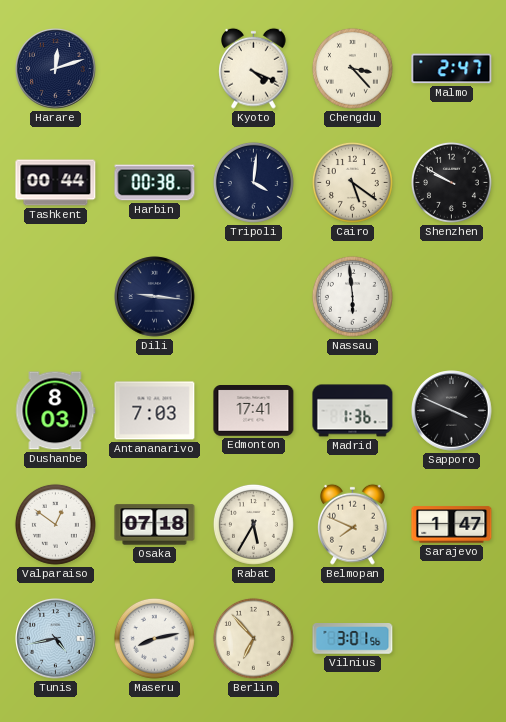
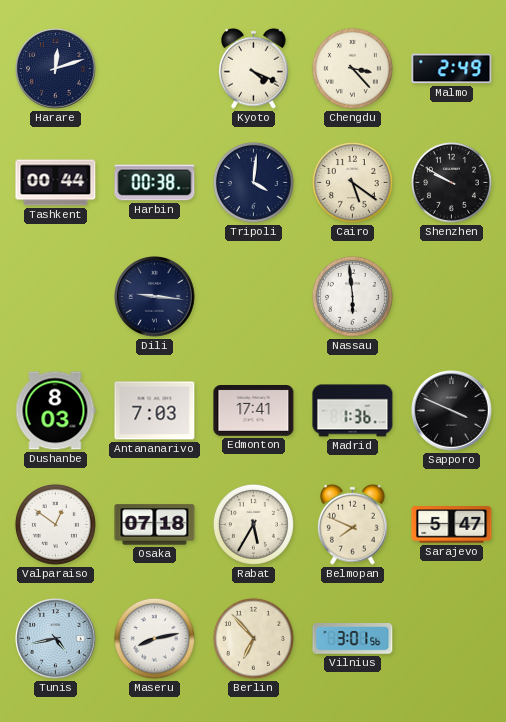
Malmo: 2:47 -> 2:49 (452, 69)
Sarajevo: 1:47 -> 5:47 (452, 525)
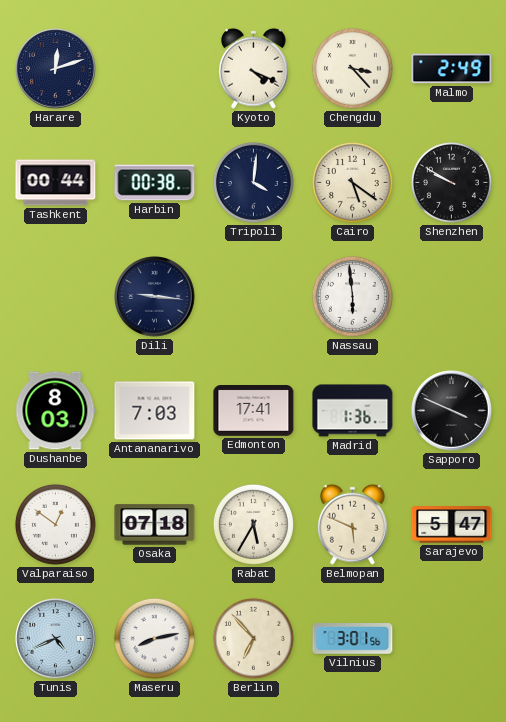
Belmopan: 7:49 -> 5:49 (353, 524)
Tunis: 4:43 -> 4:41 (56, 639)
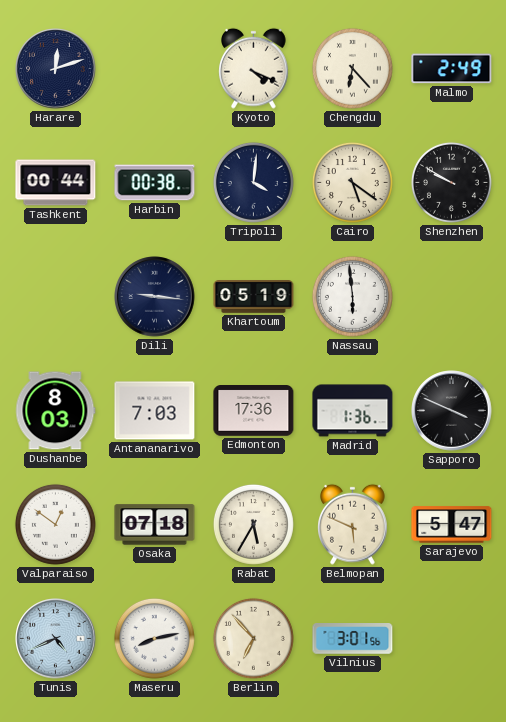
Chengdu: 3:23 -> 6:23 (352, 68)
Khartoum: none -> 05:19 (254, 297)
Edmonton: 17:41 -> 17:36 (254, 411)
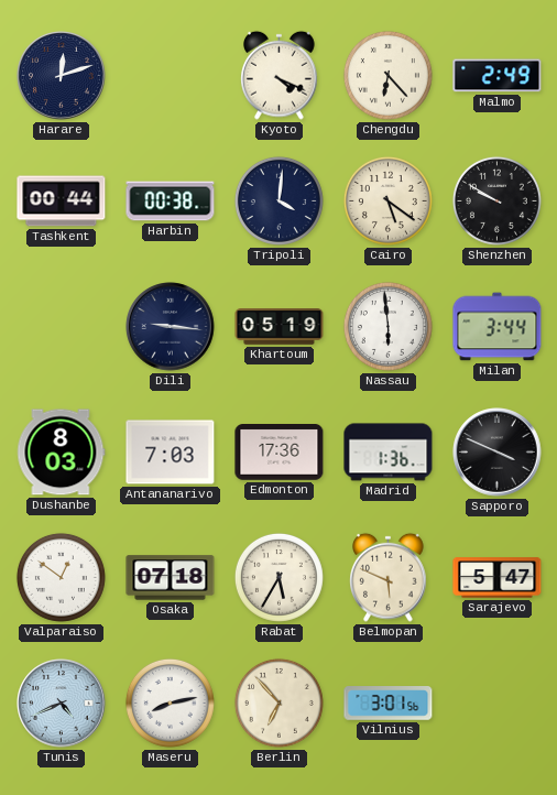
Milan: none -> 3:44 (498, 327)
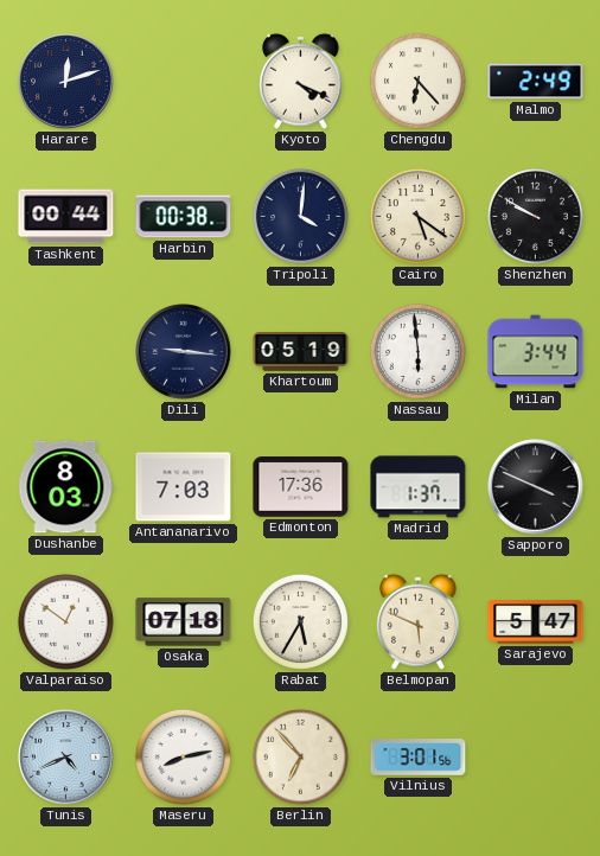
Madrid: 1:36 -> 1:37 (419, 487)
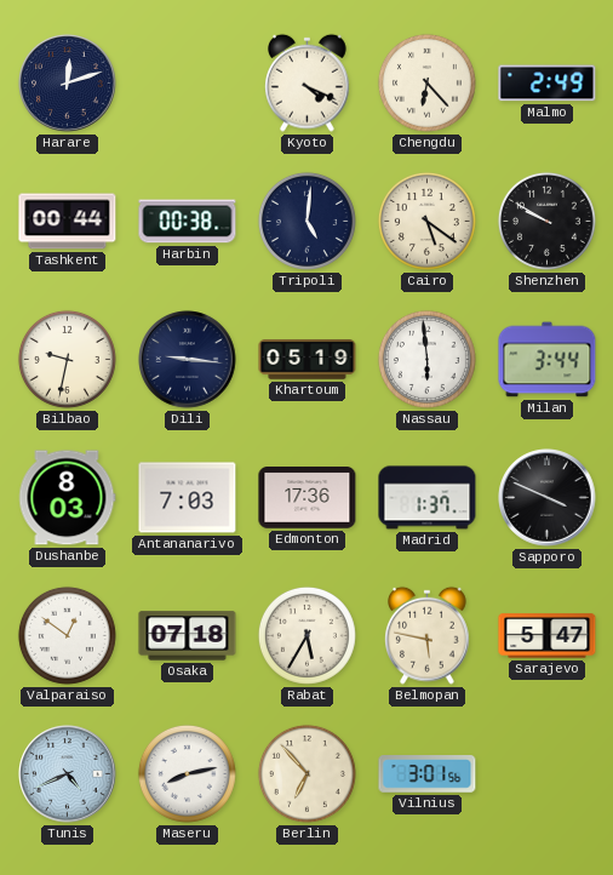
Tripoli: 4:01 -> 5:01 (306, 221)
Bilbao: none -> 9:32 (67, 359)
Belmopan: 5:49 -> 5:47 (428, 635)
